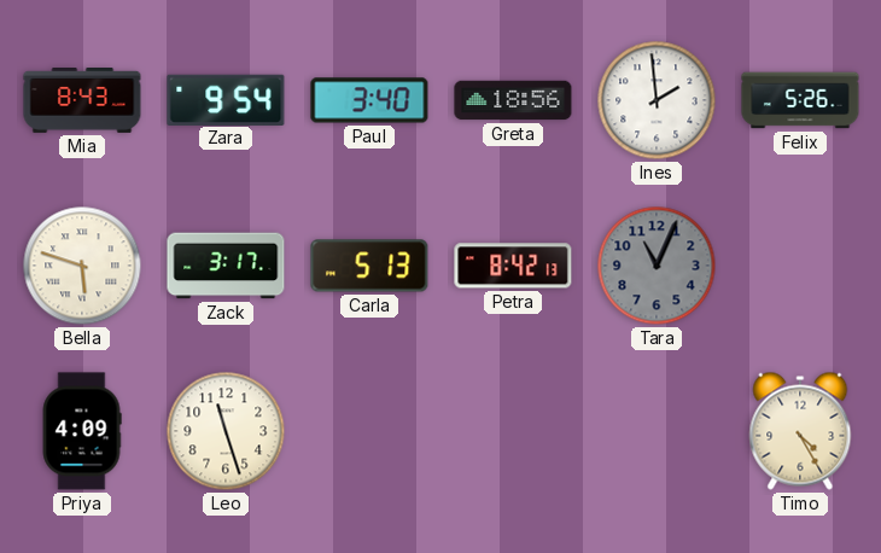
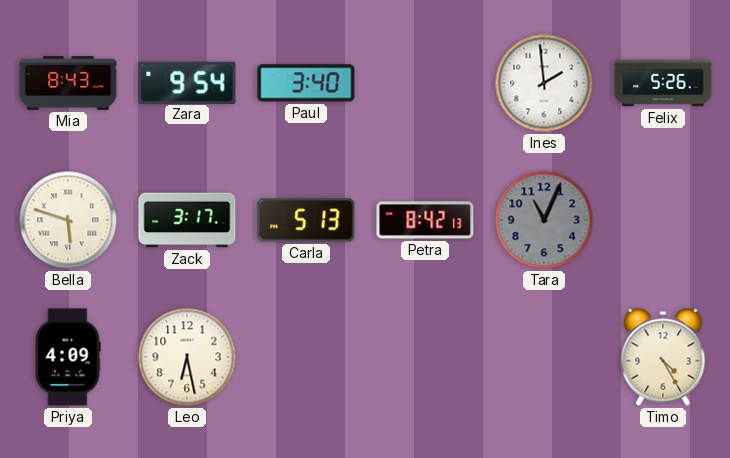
Greta: 18:56 -> none (513, 100)
Leo: 11:27 -> 6:28 (187, 357)
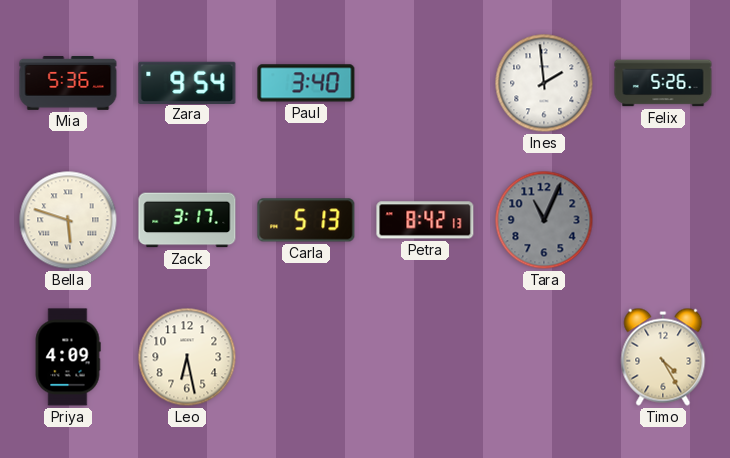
Mia: 8:43 -> 5:36 (68, 84)
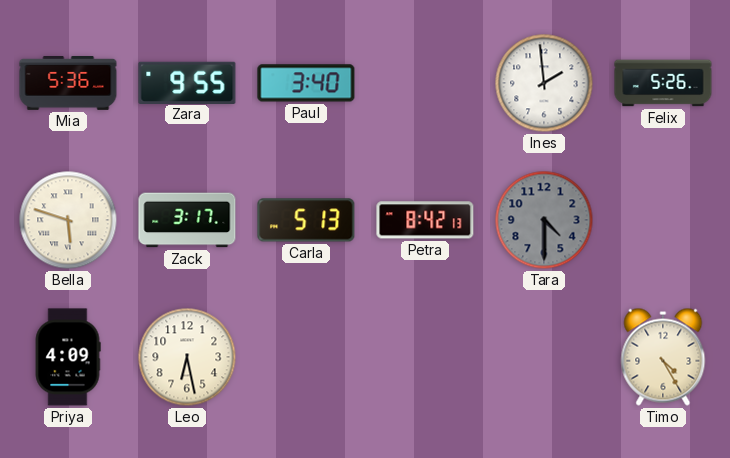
Zara: 9:54 -> 9:55 (187, 82)
Tara: 11:04 -> 4:30 (544, 220)
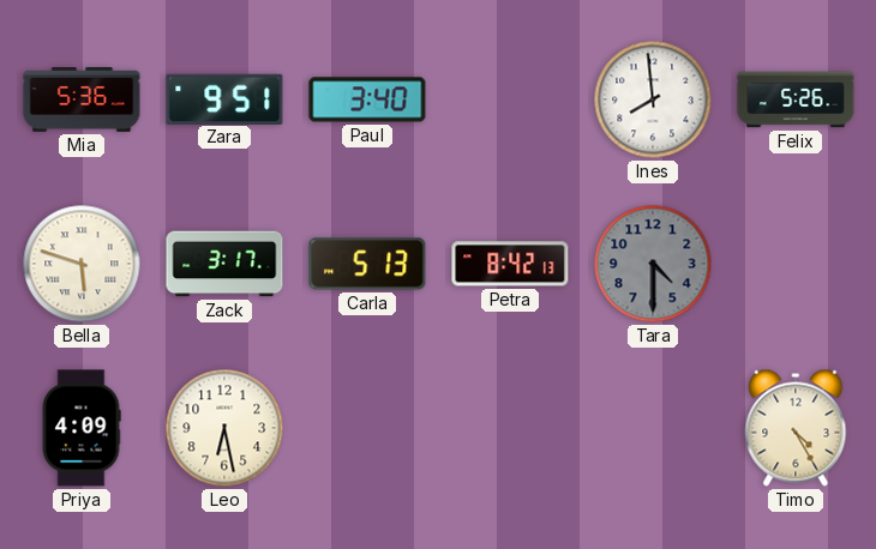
Zara: 9:55 -> 9:51 (224, 98)
Ines: 1:59 -> 7:59 (653, 99)
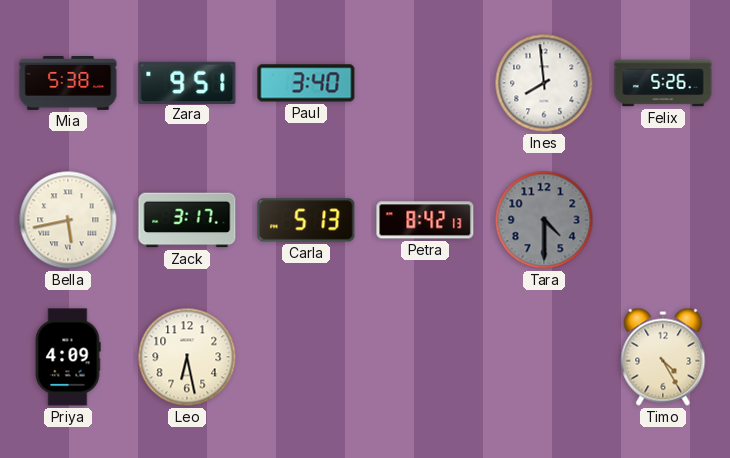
Mia: 5:36 -> 5:38 (68, 84)
Bella: 5:48 -> 5:43 (68, 220)
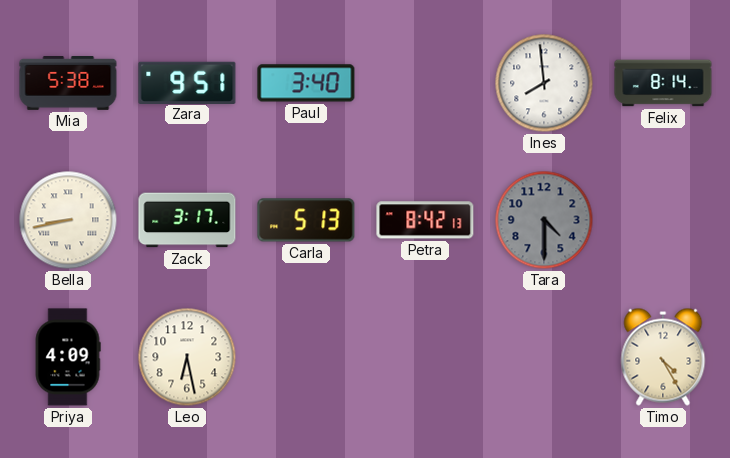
Felix: 5:26 -> 8:14 (663, 83)
Bella: 5:43 -> 8:43 (68, 220)
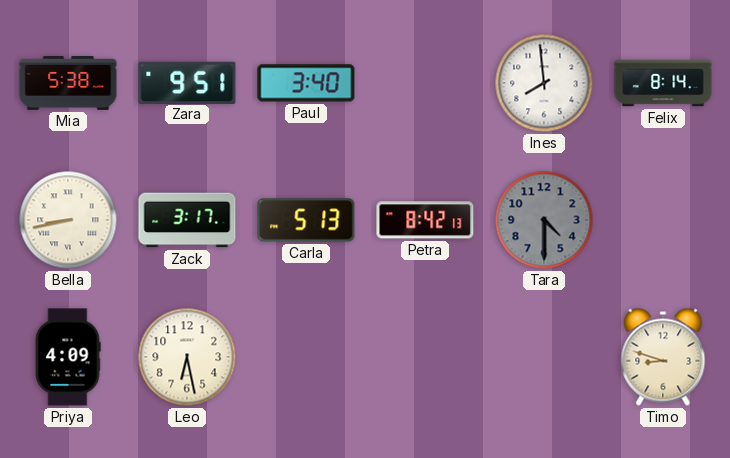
Timo: 4:25 -> 8:48 (663, 357)
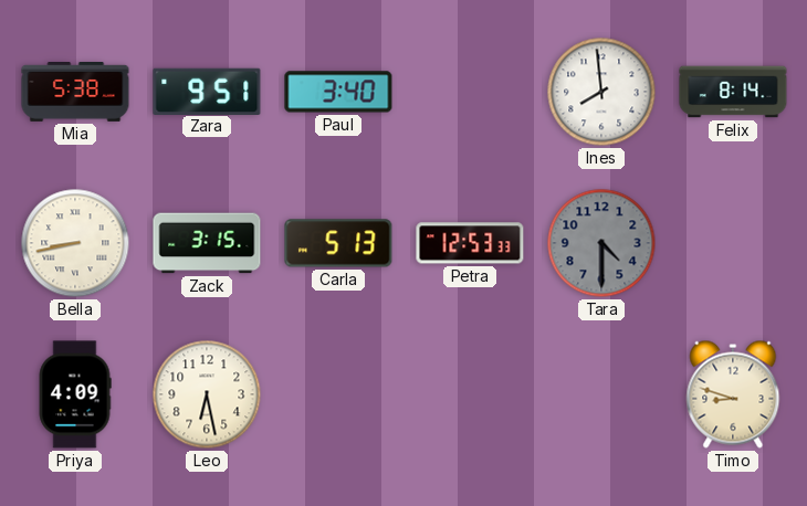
Zack: 3:17 -> 3:15 (207, 243)
Petra: 8:42 -> 12:53 (470, 243)
